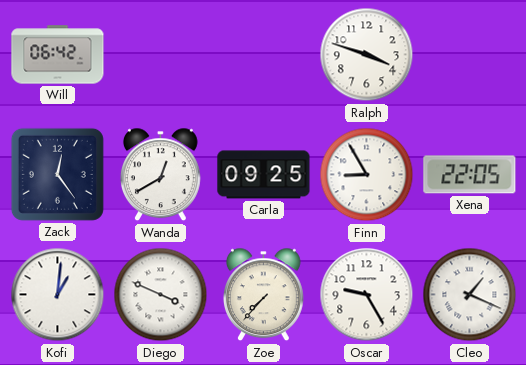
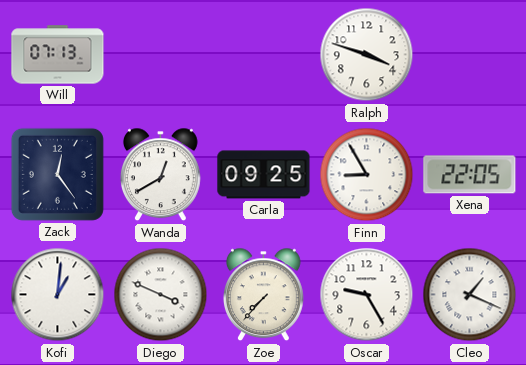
Will: 06:42 -> 07:13 (58, 55)
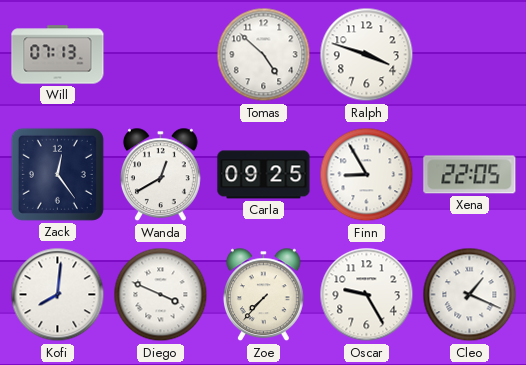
Tomas: none -> 4:52 (264, 55)
Kofi: 1:01 -> 8:01 (58, 295)
